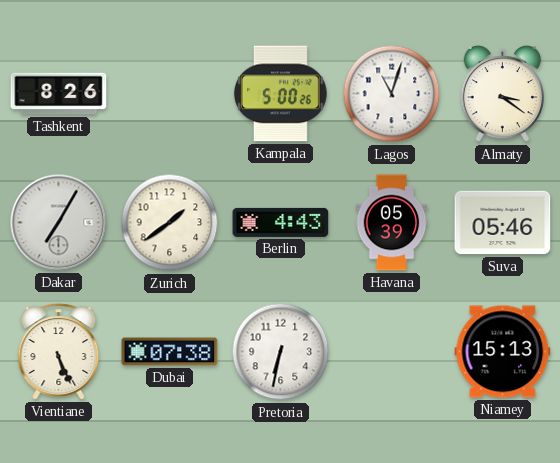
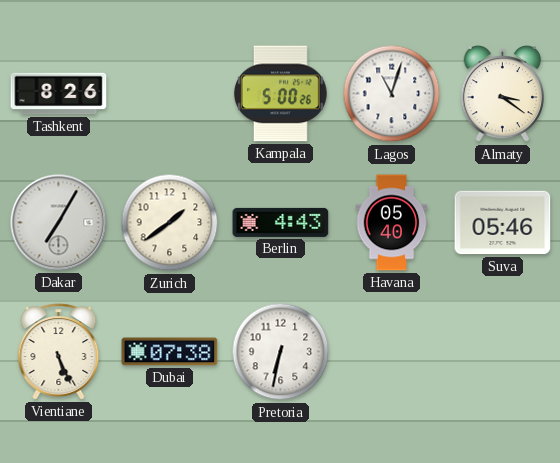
Havana: 05:39 -> 05:40 (392, 223)
Niamey: 15:13 -> none (503, 352)
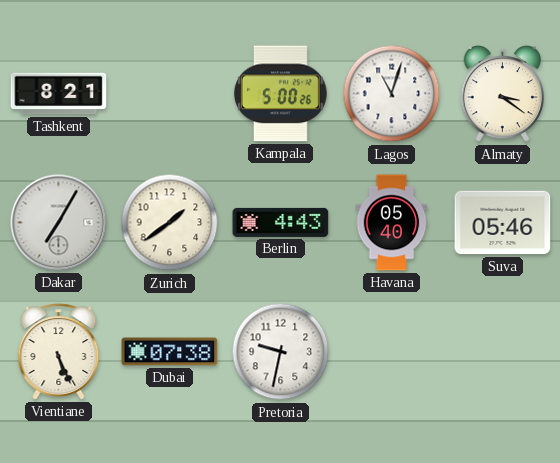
Tashkent: 8:26 -> 8:21 (59, 94)
Pretoria: 6:32 -> 9:32 (281, 352)
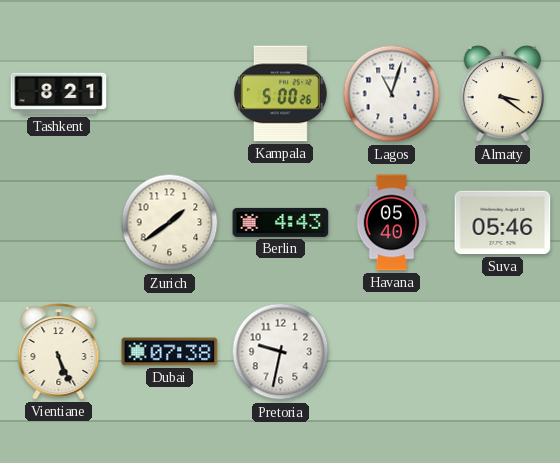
Dakar: 7:05 -> none (59, 223)
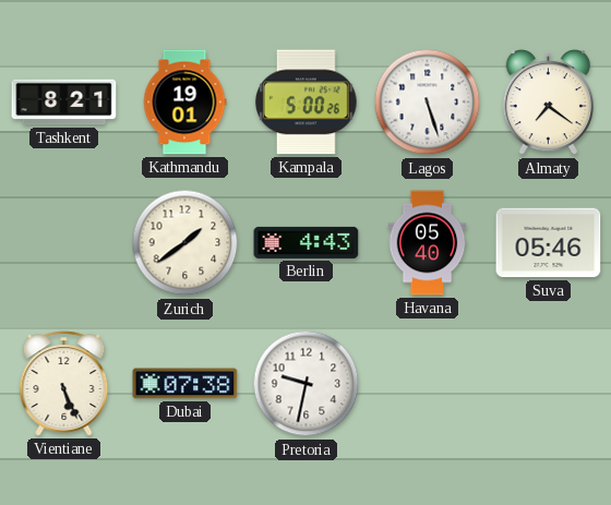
Kathmandu: none -> 19:01 (184, 103)
Lagos: 11:03 -> 5:27 (428, 103)
Almaty: 3:21 -> 7:21 (548, 104)
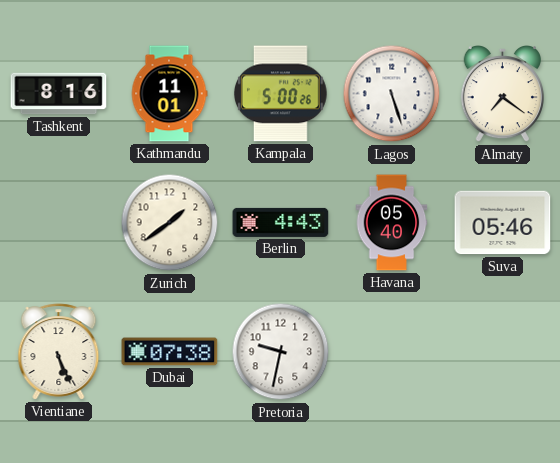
Tashkent: 8:21 -> 8:16 (59, 94)
Kathmandu: 19:01 -> 11:01 (169, 94)
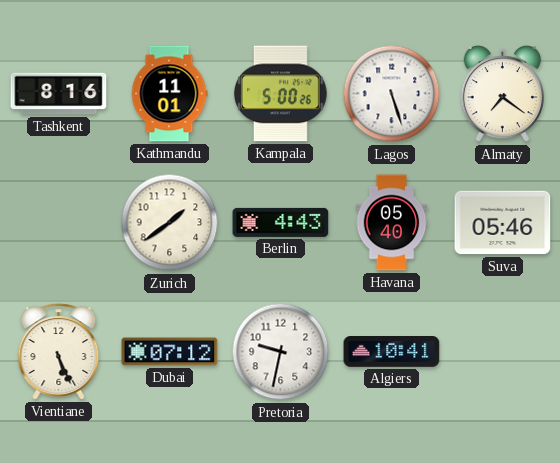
Dubai: 07:38 -> 07:12 (170, 352)
Algiers: none -> 10:41 (392, 352)
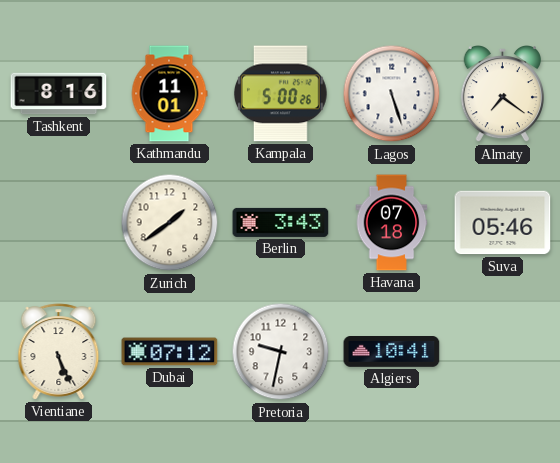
Berlin: 4:43 -> 3:43 (281, 222)
Havana: 05:40 -> 07:18 (392, 223)
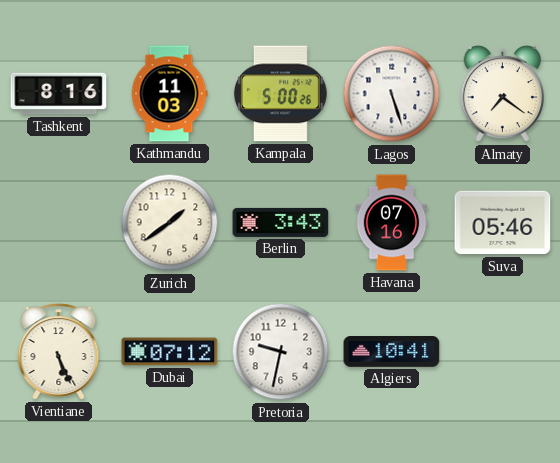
Kathmandu: 11:01 -> 11:03 (169, 94)
Havana: 07:18 -> 07:16 (392, 223)
